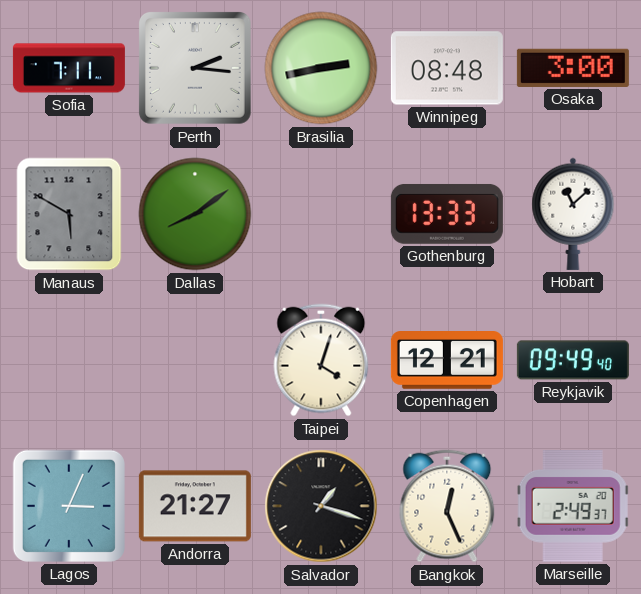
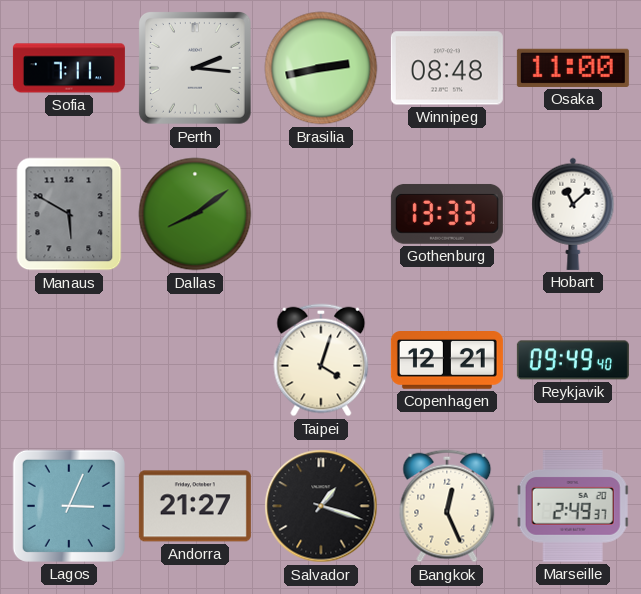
Osaka: 3:00 -> 11:00 (573, 68)
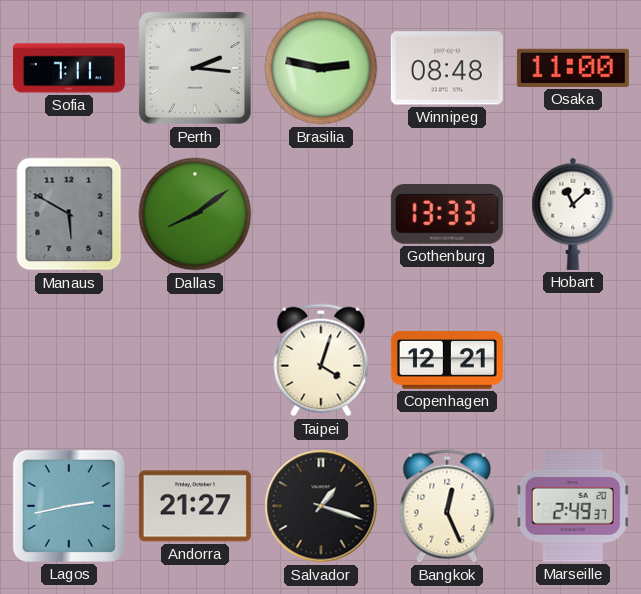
Brasilia: 2:43 -> 2:47 (321, 68)
Reykjavik: 09:49 -> none (573, 360)
Lagos: 3:04 -> 2:43 (69, 506)
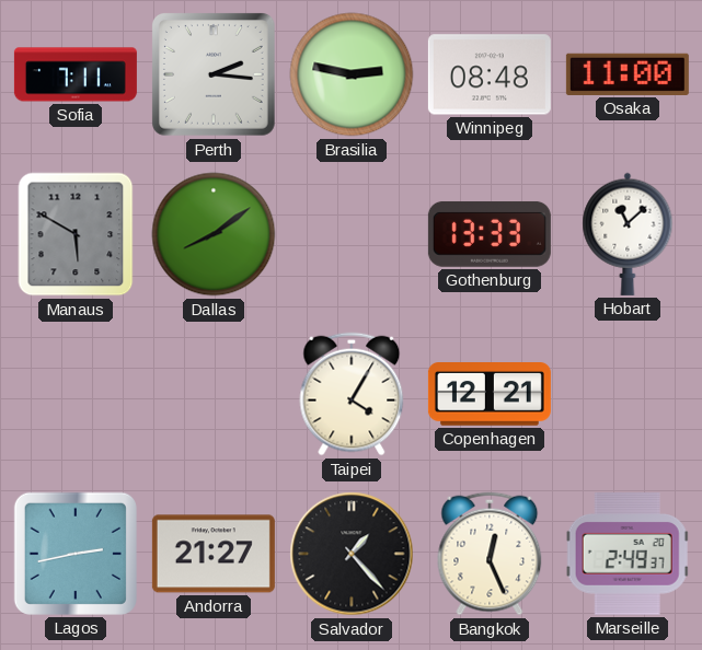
Taipei: 4:03 -> 4:05 (352, 394)
Salvador: 1:18 -> 1:23 (352, 554)
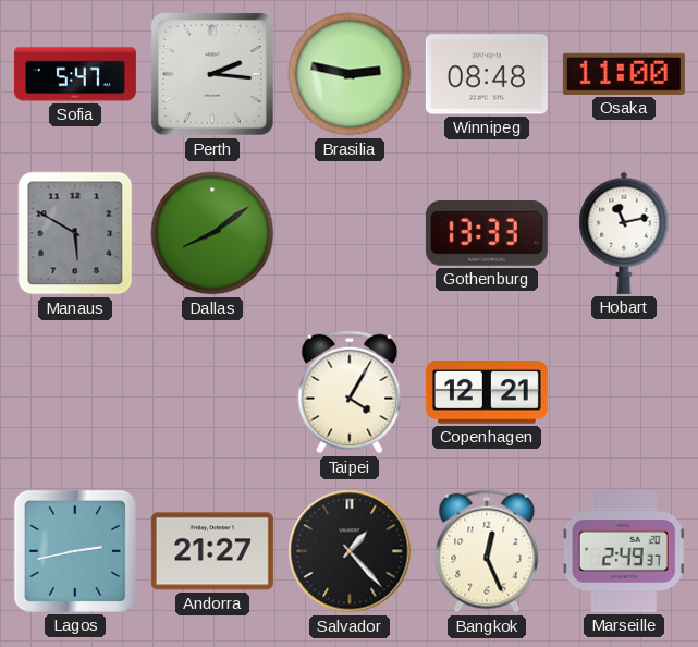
Sofia: 7:11 -> 5:47 (75, 74)
Hobart: 11:08 -> 11:13 (624, 233)
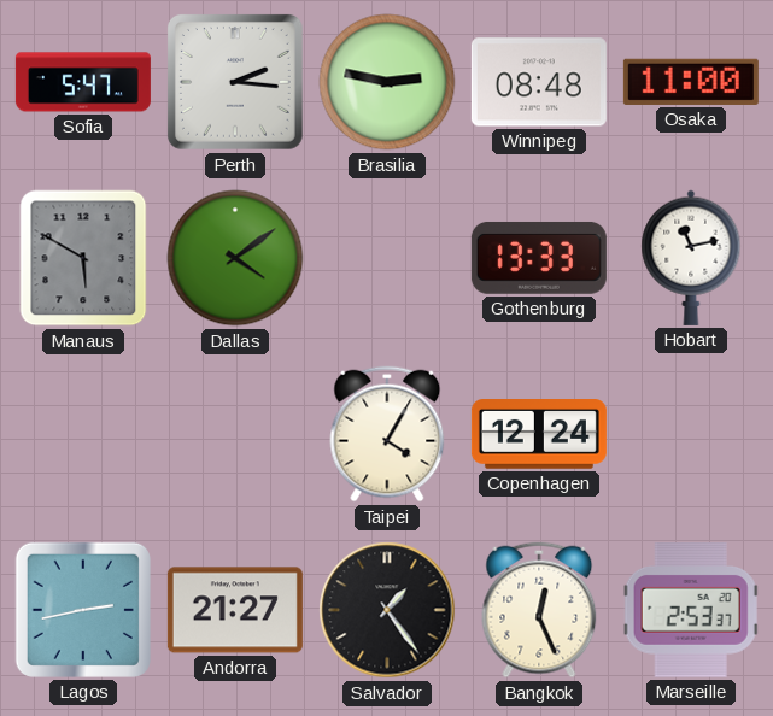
Dallas: 8:09 -> 4:09 (235, 258)
Copenhagen: 12:21 -> 12:24 (539, 434)
Salvador: 1:23 -> 1:24 (387, 610)
Marseille: 2:49 -> 2:53 (691, 611)
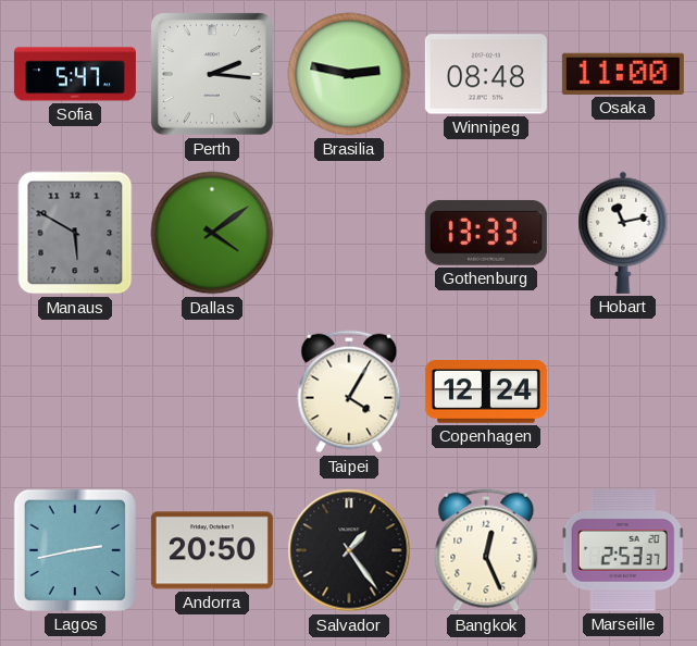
Andorra: 21:27 -> 20:50 (212, 550)
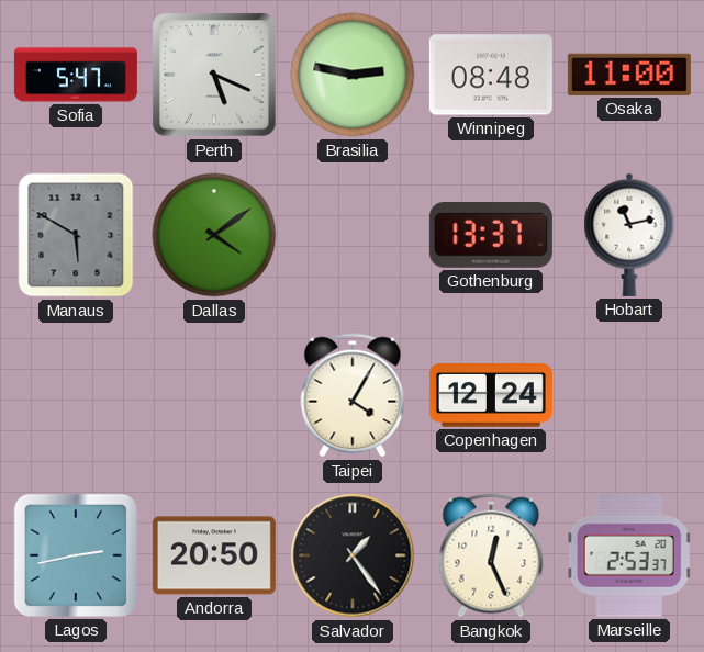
Perth: 2:16 -> 5:19 (214, 75)
Gothenburg: 13:33 -> 13:37 (491, 235)
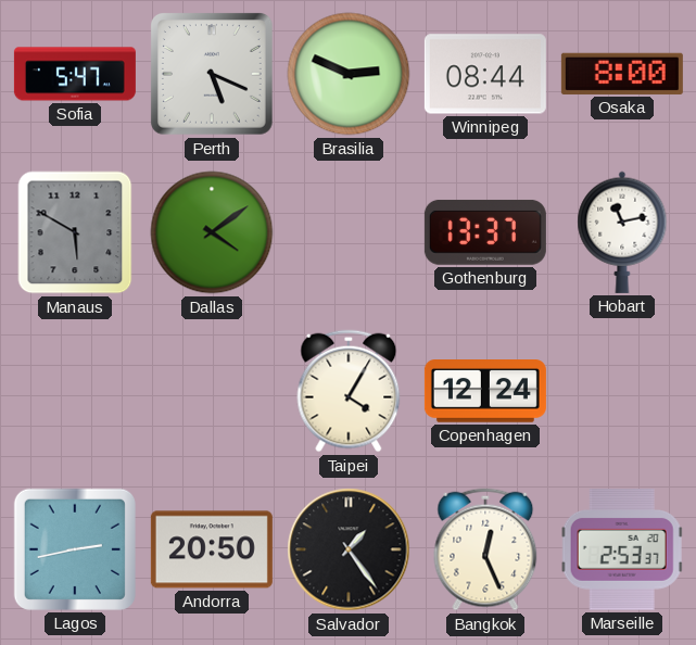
Brasilia: 2:47 -> 2:49 (349, 74)
Winnipeg: 08:48 -> 08:44 (485, 74)
Osaka: 11:00 -> 8:00 (622, 74)
